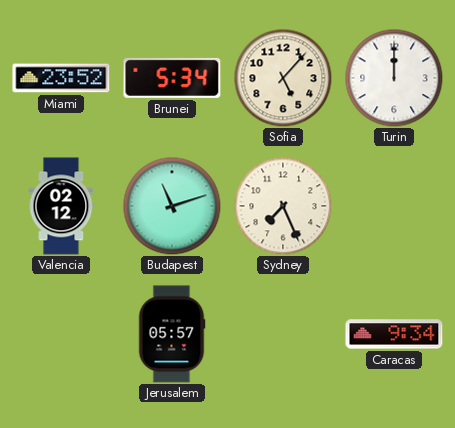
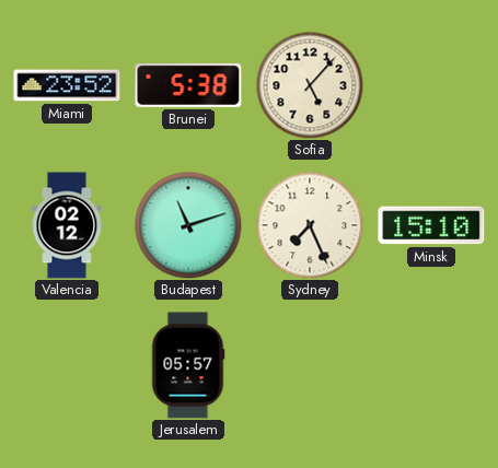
Brunei: 5:34 -> 5:38 (188, 85)
Turin: 12:00 -> none (394, 78)
Minsk: none -> 15:10 (431, 225)
Caracas: 9:34 -> none (394, 334)
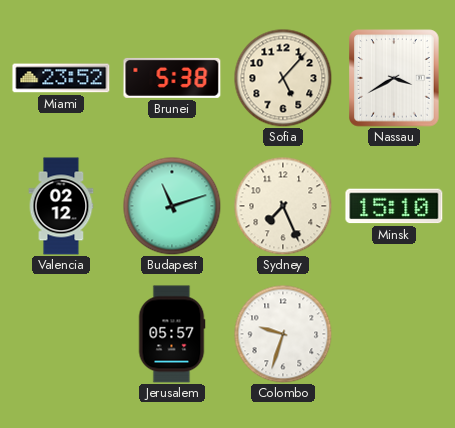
Nassau: none -> 3:40 (394, 78)
Colombo: none -> 9:33 (283, 334)
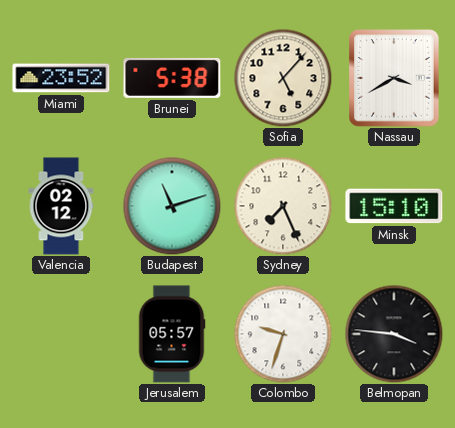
Belmopan: none -> 3:46 (394, 334)
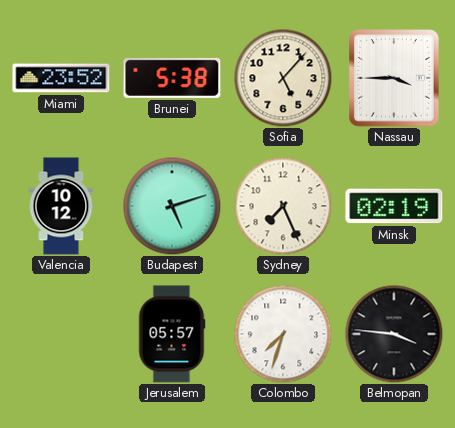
Nassau: 3:40 -> 3:45 (394, 78)
Valencia: 02:12 -> 10:12 (61, 206)
Budapest: 11:12 -> 5:12 (172, 206)
Minsk: 15:10 -> 02:19 (394, 206)
Colombo: 9:33 -> 7:33 (283, 334)
